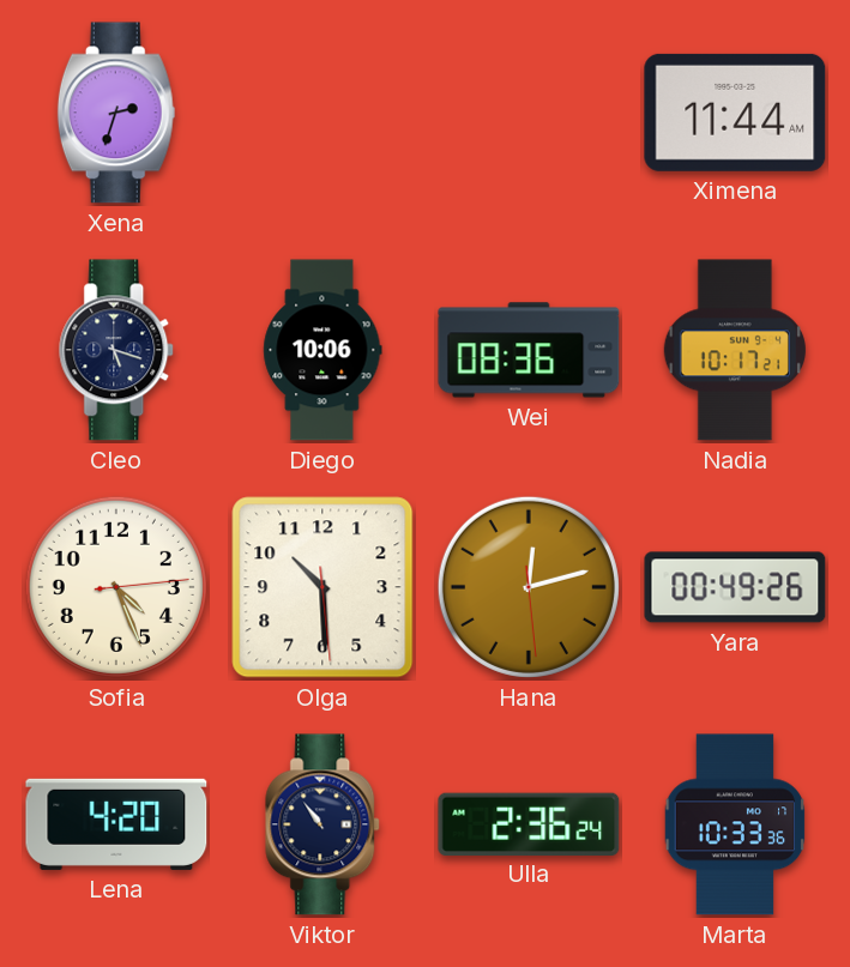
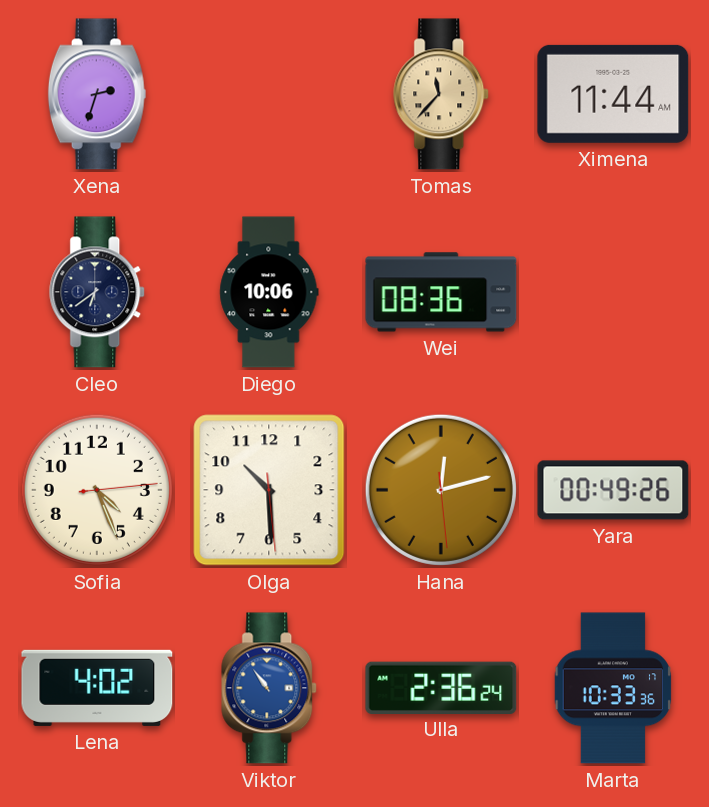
Tomas: none -> 11:37 (442, 94)
Cleo: 5:18 -> 6:39 (98, 292)
Nadia: 10:17 -> none (735, 350)
Lena: 4:20 -> 4:02 (97, 688)
Viktor dial: navy -> blue (270, 688)
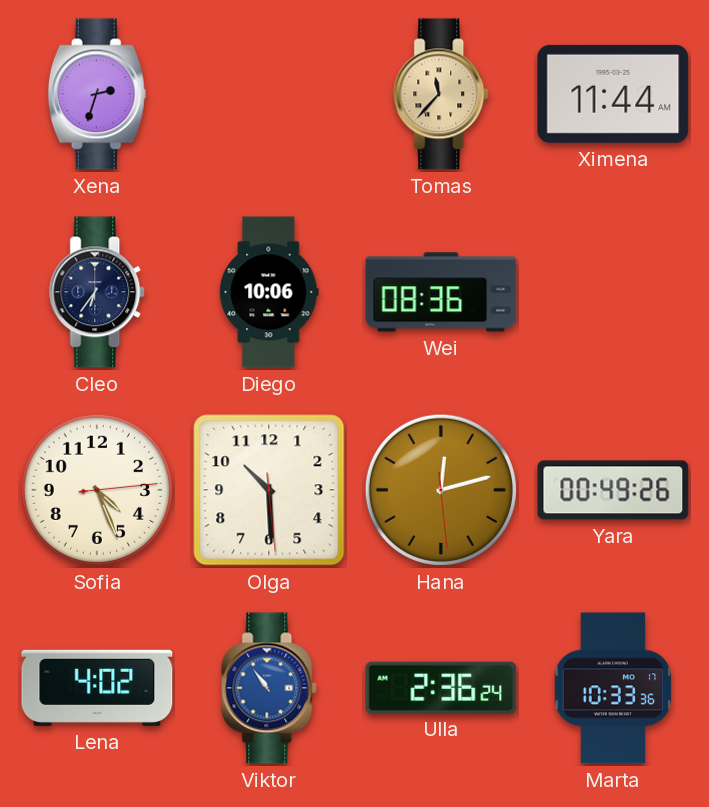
Cleo: 6:39 -> 6:36 (98, 292)
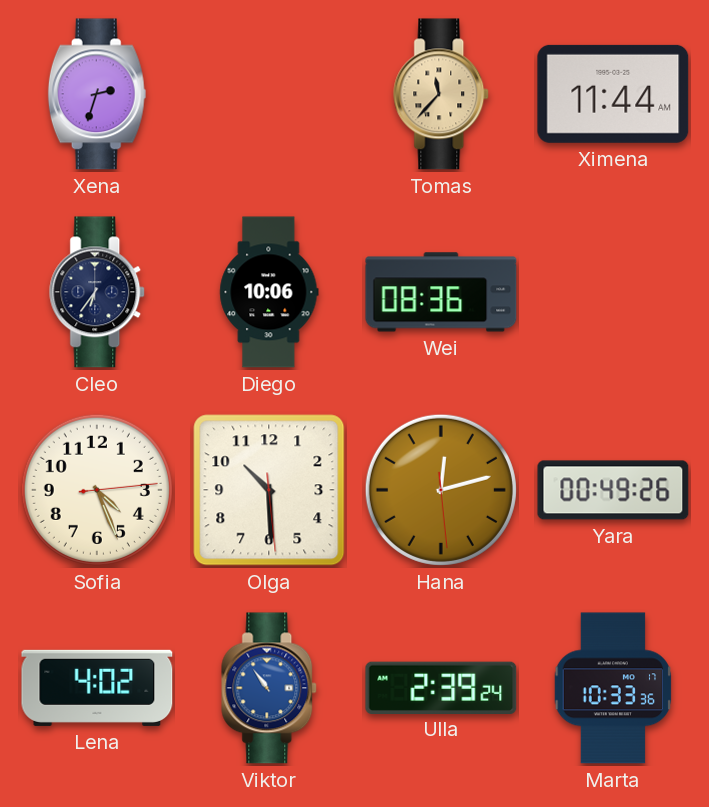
Ulla: 2:36 -> 2:39 (441, 687)
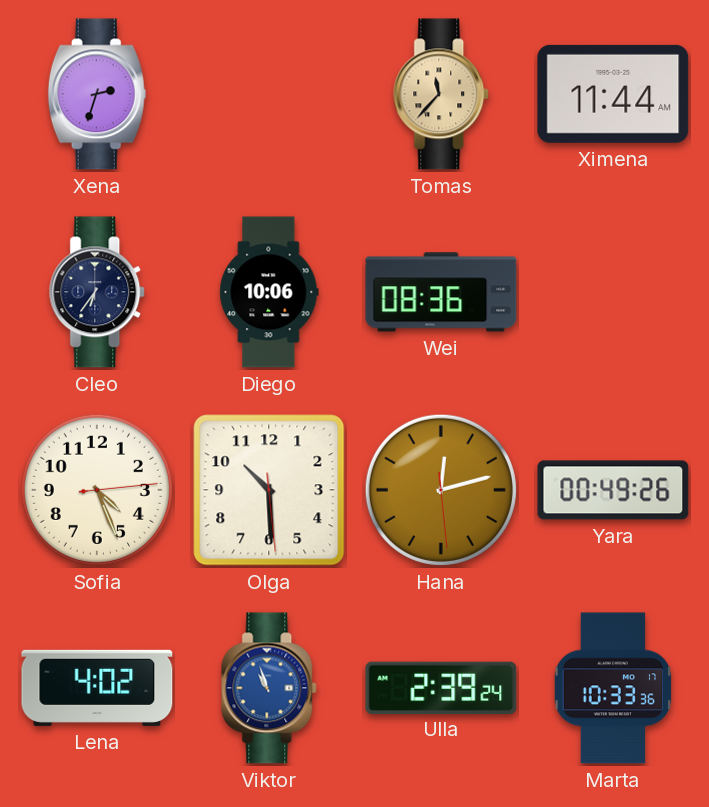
Viktor: 10:54 -> 10:57 (270, 688)
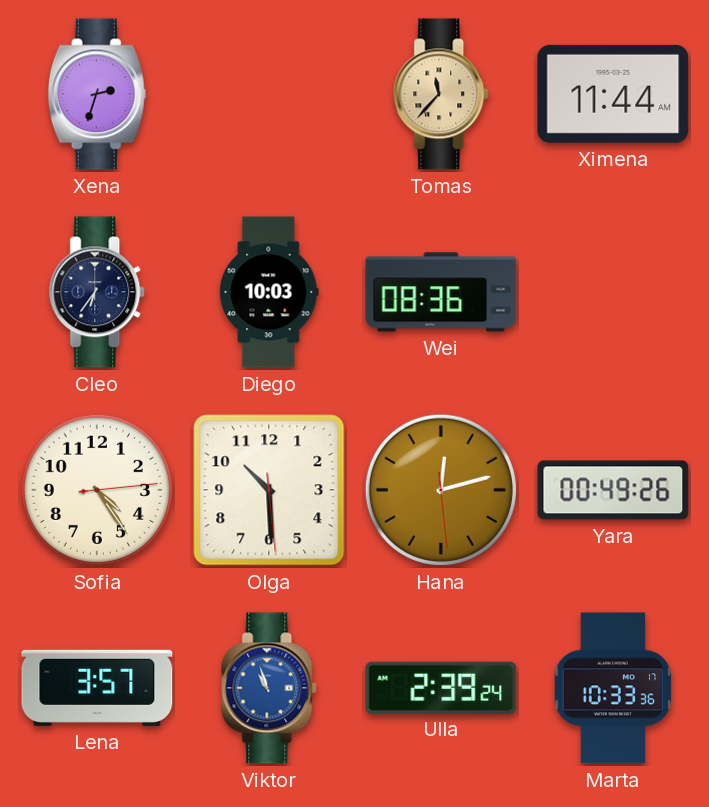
Diego: 10:06 -> 10:03 (269, 292)
Sofia: 4:26 -> 4:24 (97, 490)
Lena: 4:02 -> 3:57 (97, 688)
